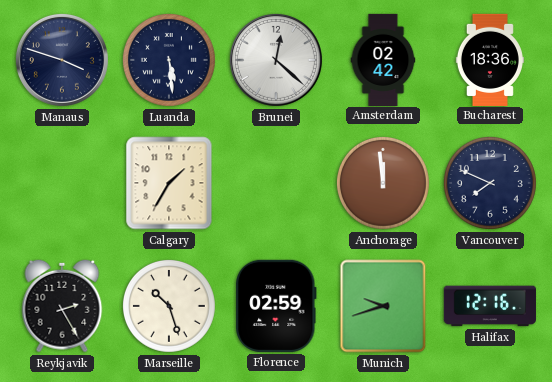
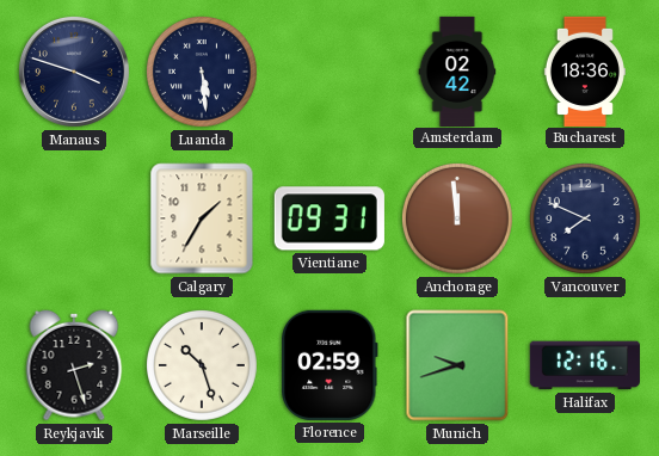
Brunei: 12:22 -> none (276, 60)
Vientiane: none -> 09:31 (329, 218)
Reykjavik: 2:25 -> 2:27 (74, 365)
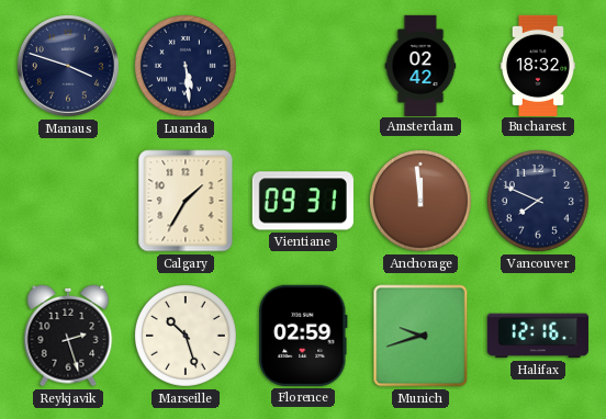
Bucharest: 18:36 -> 18:32 (538, 65)
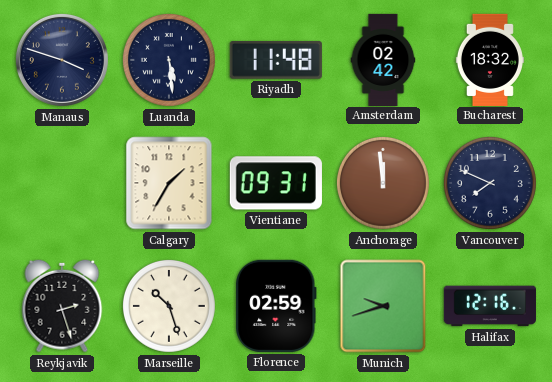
Riyadh: none -> 11:48 (276, 60)
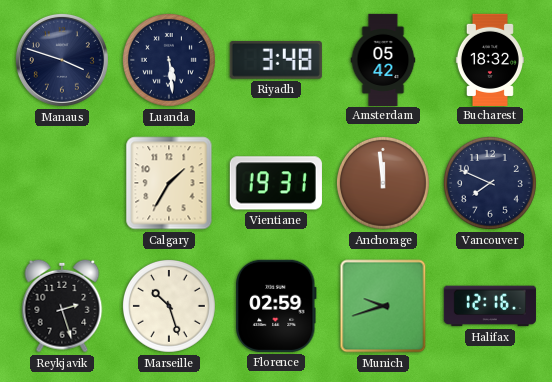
Riyadh: 11:48 -> 3:48 (276, 60)
Amsterdam: 02:42 -> 05:42 (383, 59)
Vientiane: 09:31 -> 19:31 (276, 183)
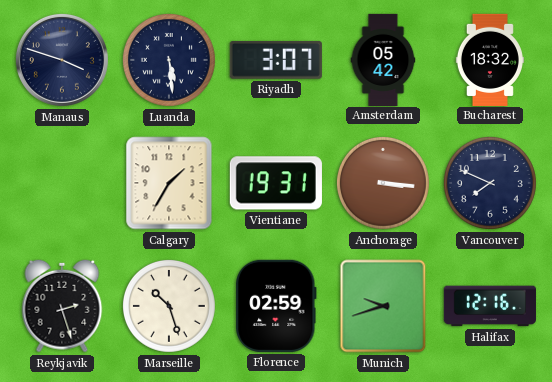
Riyadh: 3:48 -> 3:07 (276, 60)
Anchorage: 11:59 -> 3:16 (383, 183)
